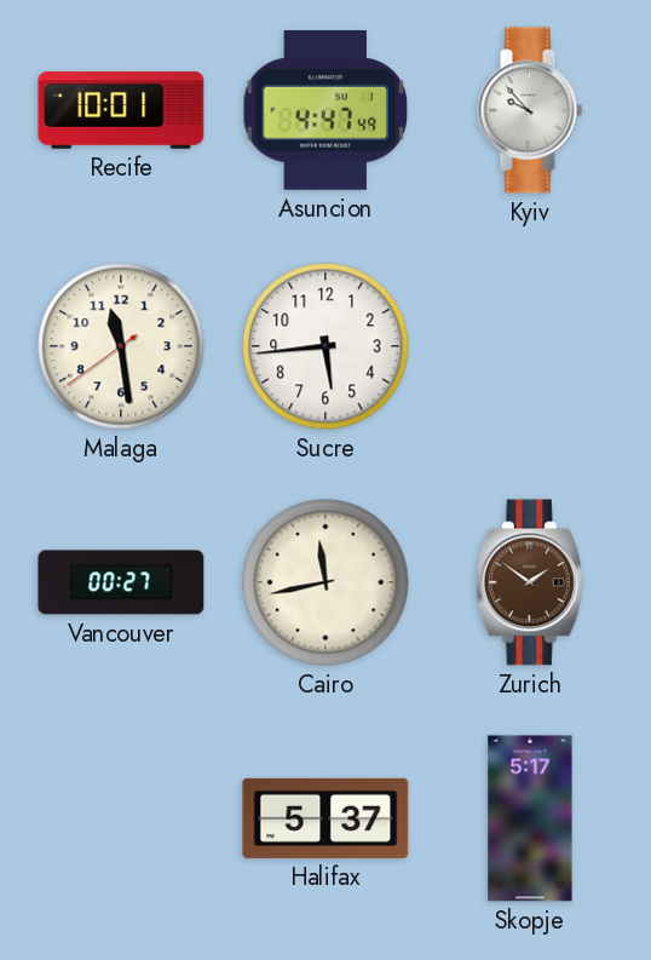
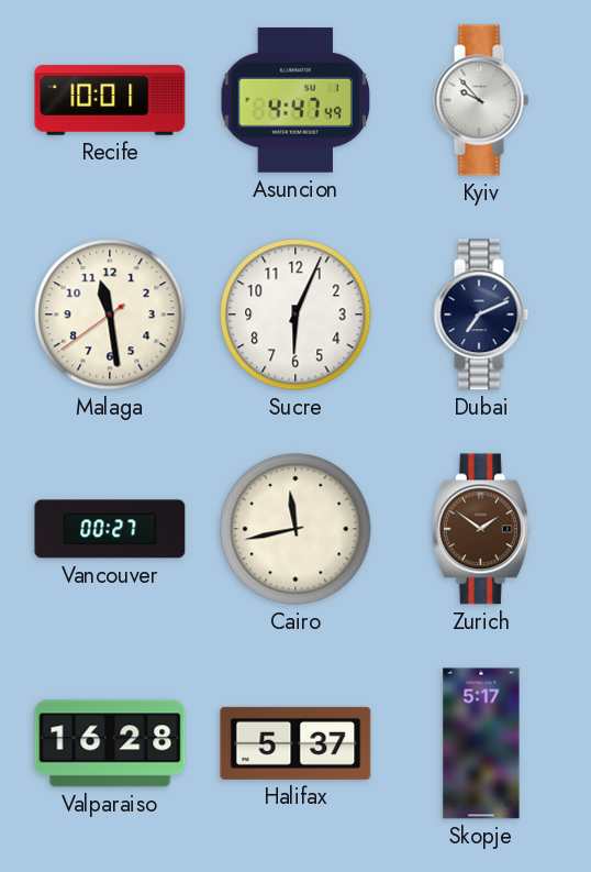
Sucre: 5:44 -> 6:04 (295, 314)
Dubai: none -> 7:11 (481, 314)
Valparaiso: none -> 16:28 (110, 743)
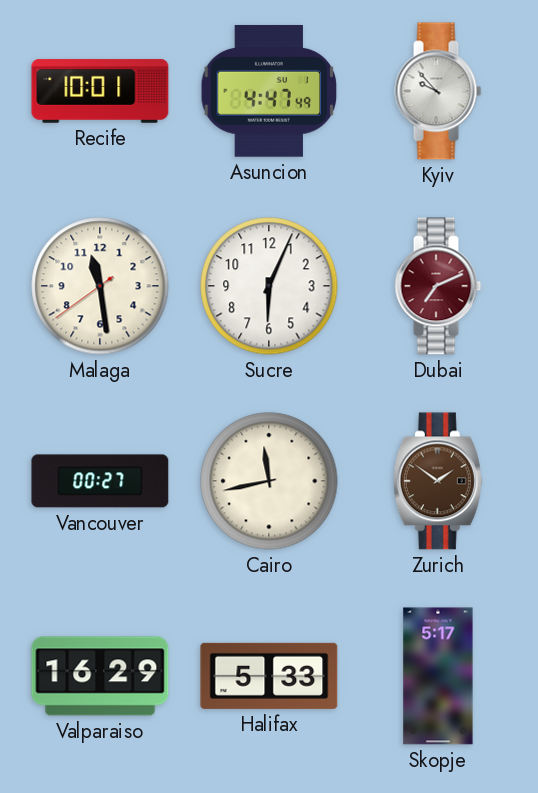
Dubai dial: navy -> burgundy (438, 286)
Valparaiso: 16:28 -> 16:29 (100, 676)
Halifax: 5:37 -> 5:33 (269, 676)
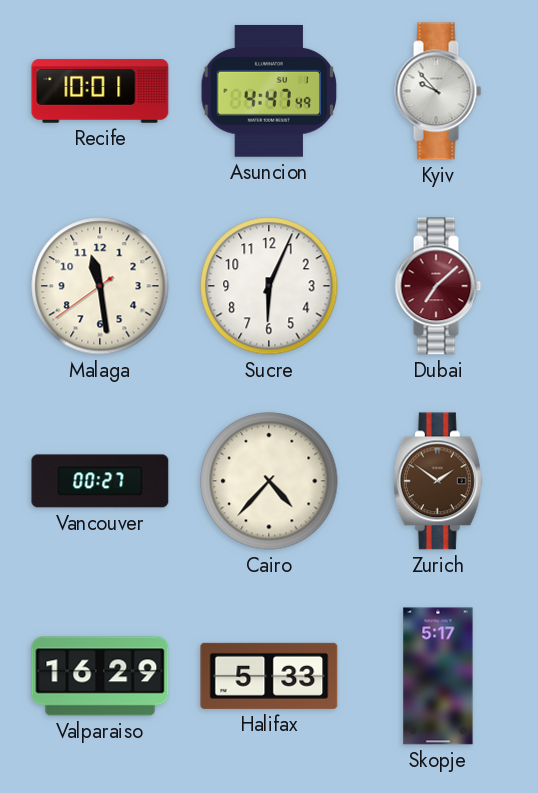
Dubai: 7:11 -> 7:08 (438, 286)
Cairo: 11:43 -> 4:37 (269, 481)
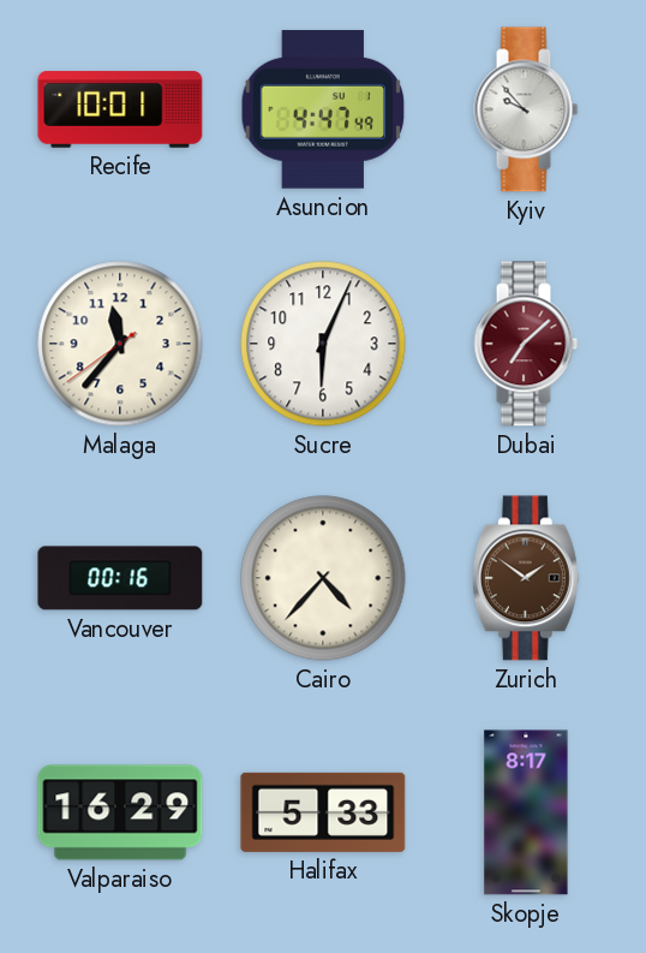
Malaga: 11:28 -> 11:36 (120, 344)
Vancouver: 00:27 -> 00:16 (120, 578)
Skopje: 5:17 -> 8:17 (526, 812)
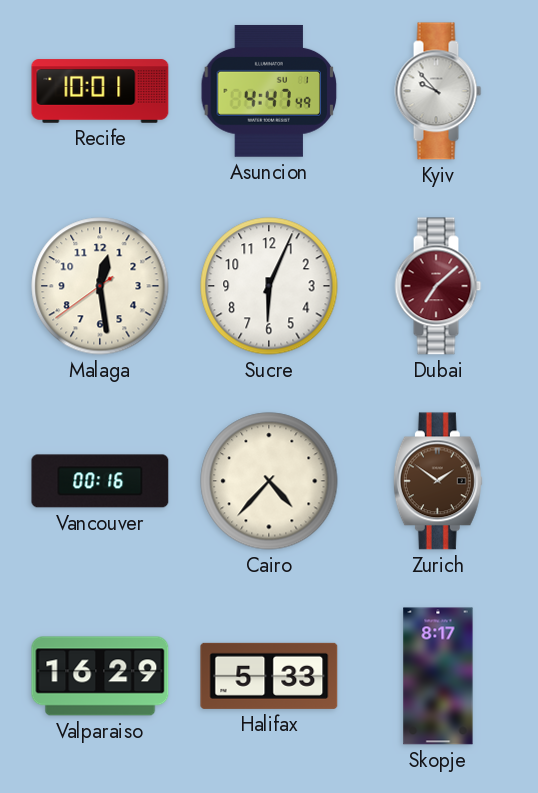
Malaga: 11:36 -> 12:28 (100, 286)
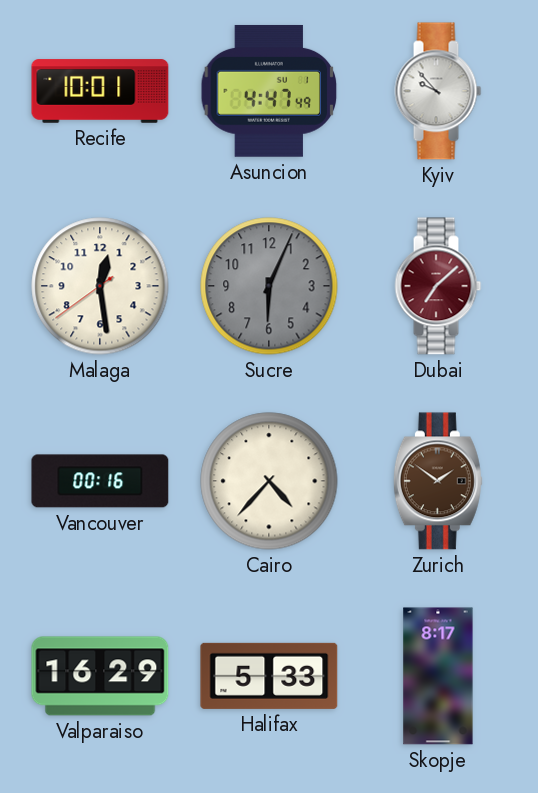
Sucre dial: white -> grey (269, 286)
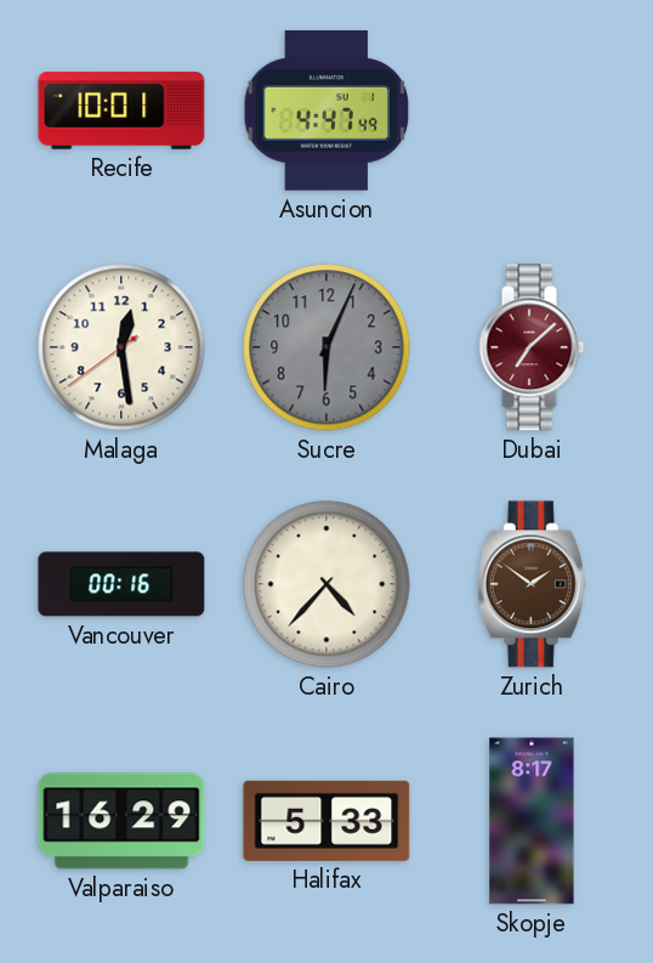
Kyiv: 9:53 -> none (438, 91)
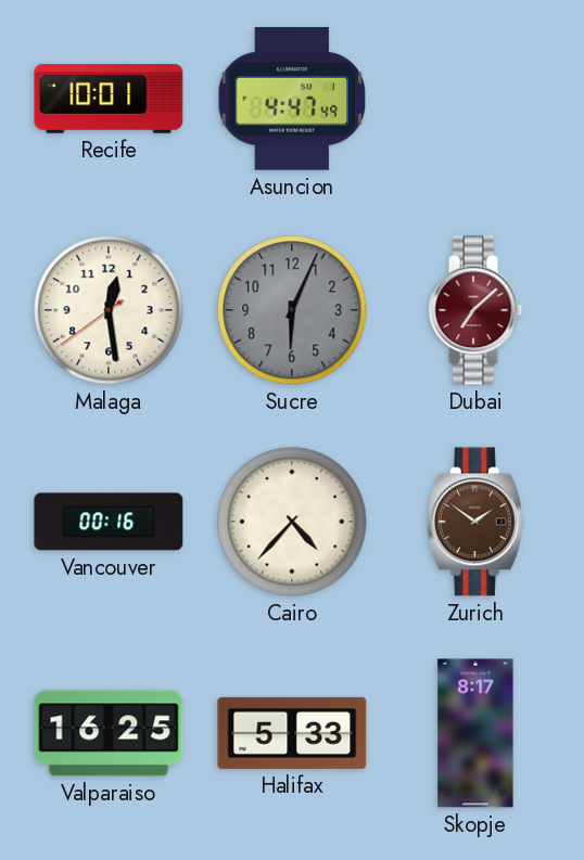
Valparaiso: 16:29 -> 16:25 (109, 733)
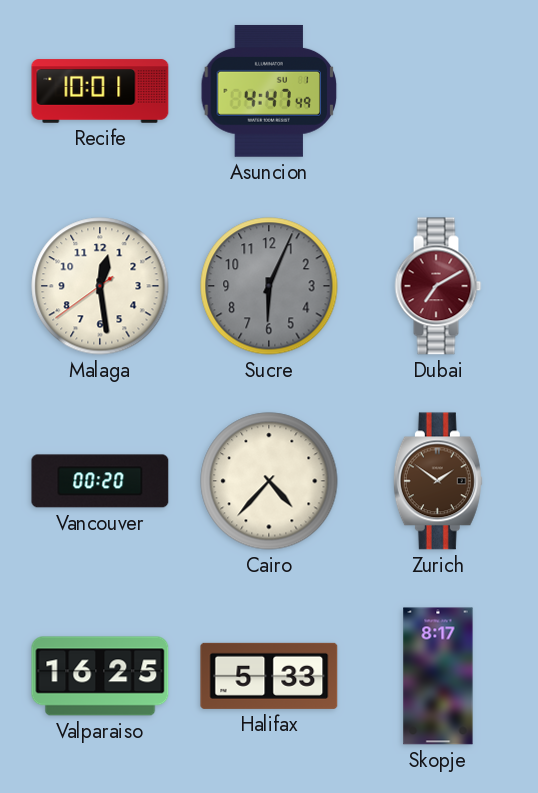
Dubai: 7:08 -> 7:10 (438, 286)
Vancouver: 00:16 -> 00:20 (100, 481)
